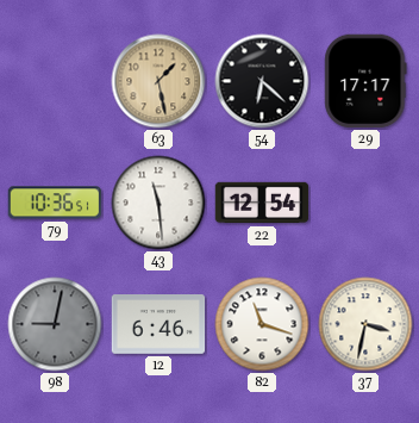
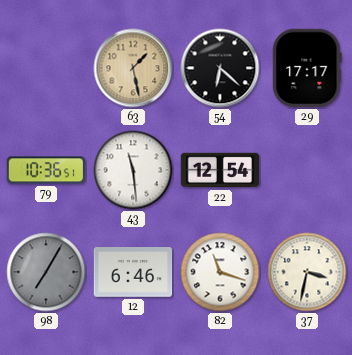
98: 9:02 -> 7:05 (46, 272)
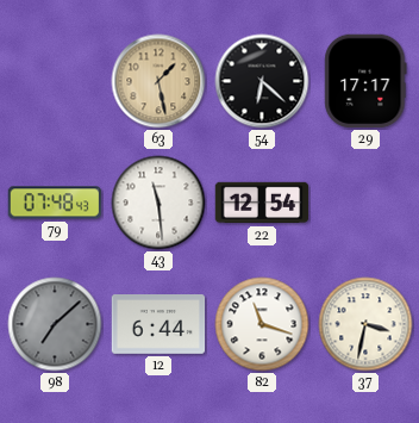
79: 10:36 -> 07:48 (55, 203)
98: 7:05 -> 7:08 (55, 324)
12: 6:46 -> 6:44 (158, 324)
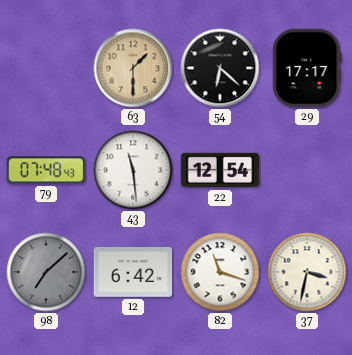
63: 1:28 -> 1:30 (133, 68)
12: 6:44 -> 6:42 (133, 272)
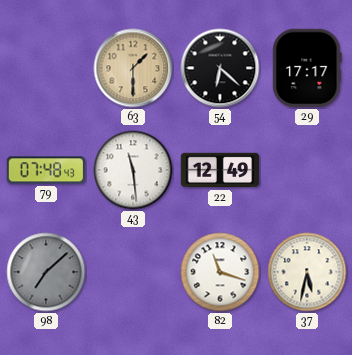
22: 12:54 -> 12:49 (220, 170)
12: 6:42 -> none (133, 272)
37: 3:32 -> 5:32 (307, 272)
